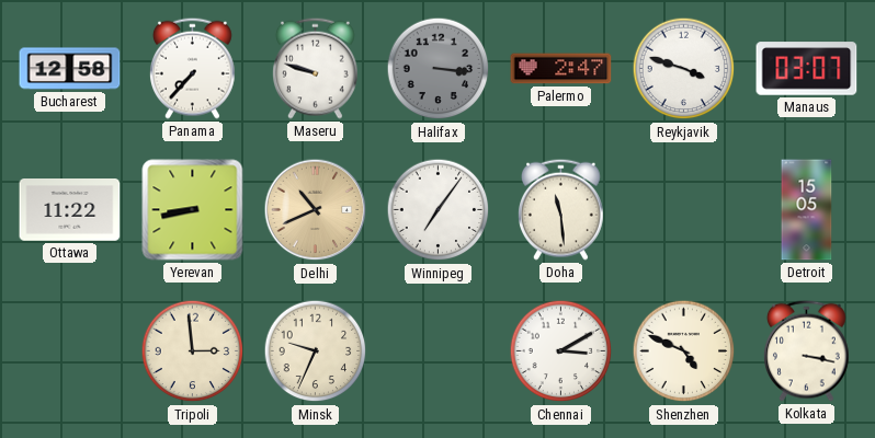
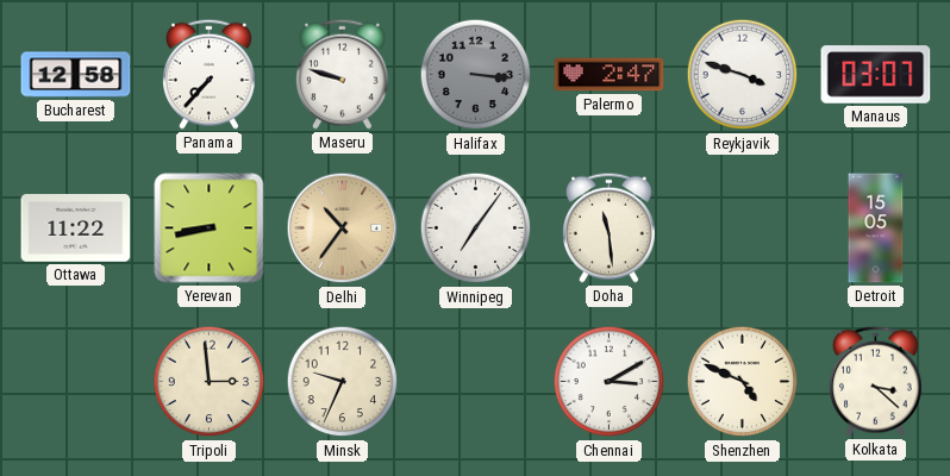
Delhi: 10:41 -> 10:36 (343, 228)
Kolkata: 3:17 -> 3:22 (875, 381)
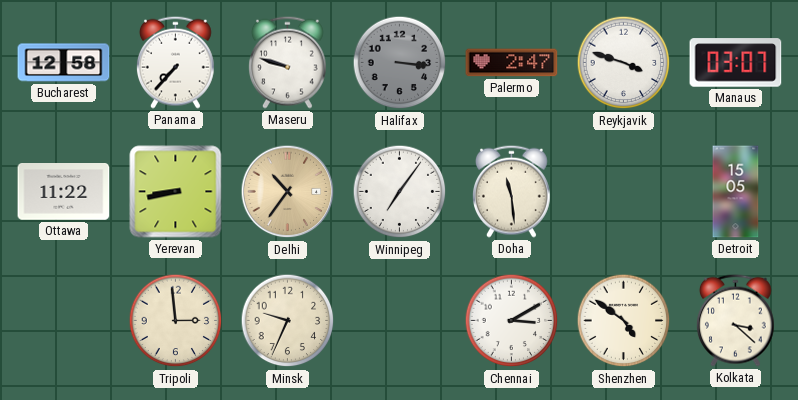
Shenzhen: 4:49 -> 4:51 (624, 321)
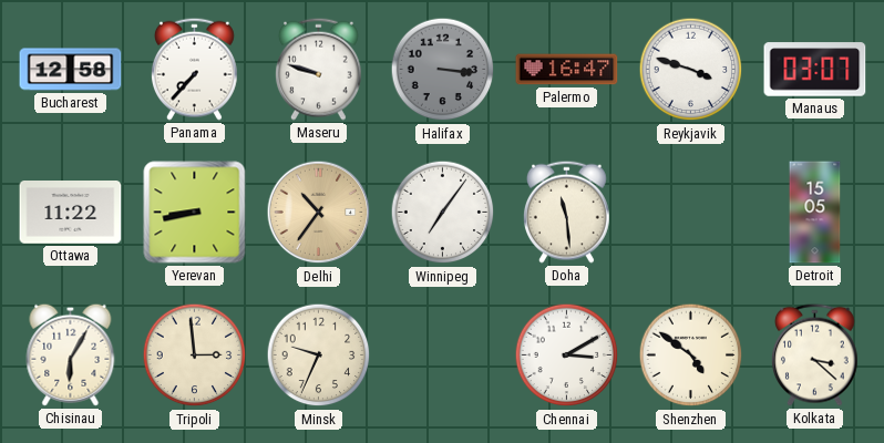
Palermo: 2:47 -> 16:47 (567, 70)
Chisinau: none -> 6:05 (71, 354)
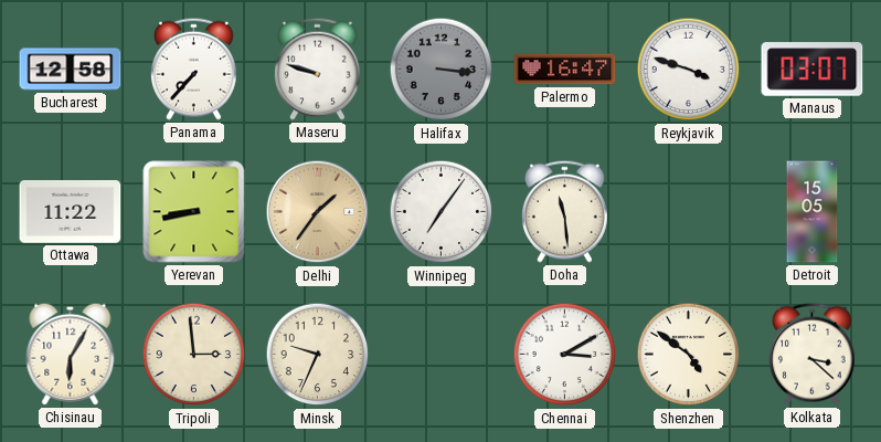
Delhi: 10:36 -> 1:36 (318, 212)
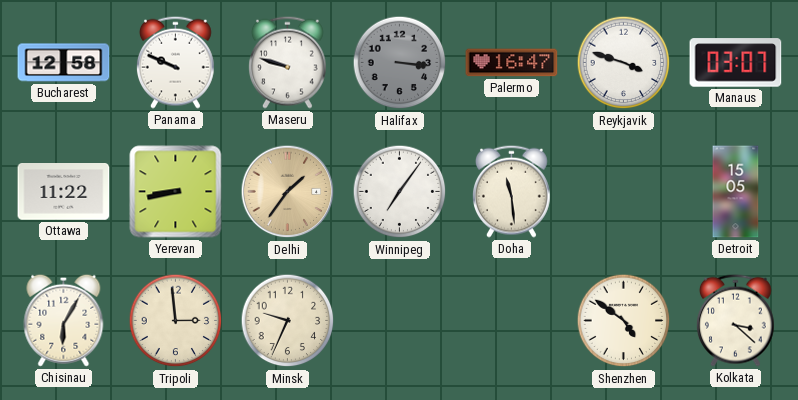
Panama: 7:37 -> 9:49 (175, 62)
Chennai: 3:10 -> none (565, 355)
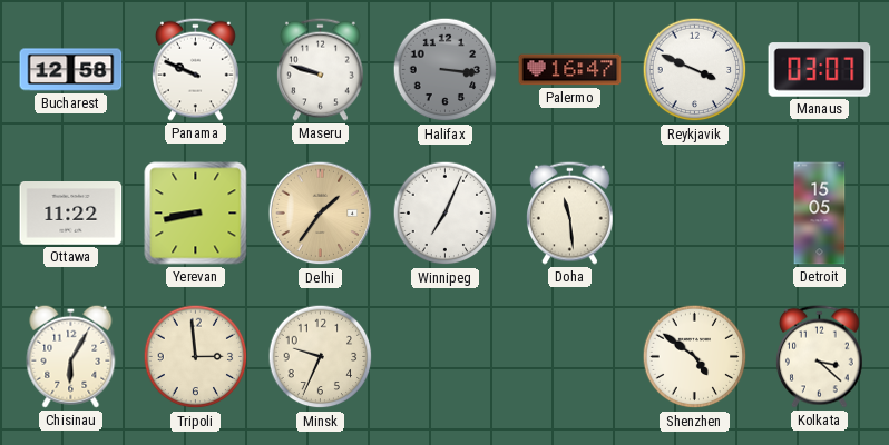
Reykjavik: 3:48 -> 3:49 (695, 70)
Winnipeg: 7:06 -> 7:04 (446, 214)
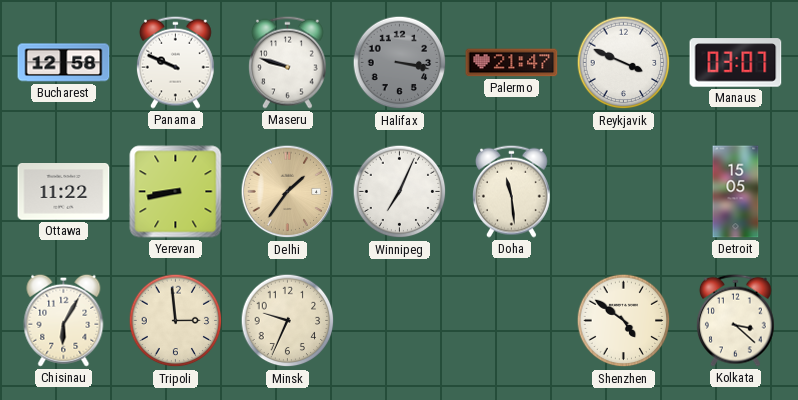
Halifax: 3:16 -> 3:17 (400, 63)
Palermo: 16:47 -> 21:47 (512, 63)
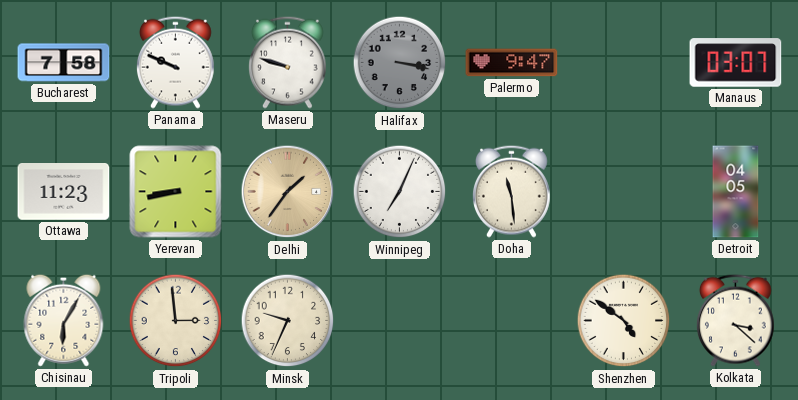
Bucharest: 12:58 -> 7:58 (64, 63)
Palermo: 21:47 -> 9:47 (512, 63)
Reykjavik: 3:49 -> none (624, 63)
Ottawa: 11:22 -> 11:23 (64, 192)
Detroit: 15:05 -> 04:05 (736, 192)
